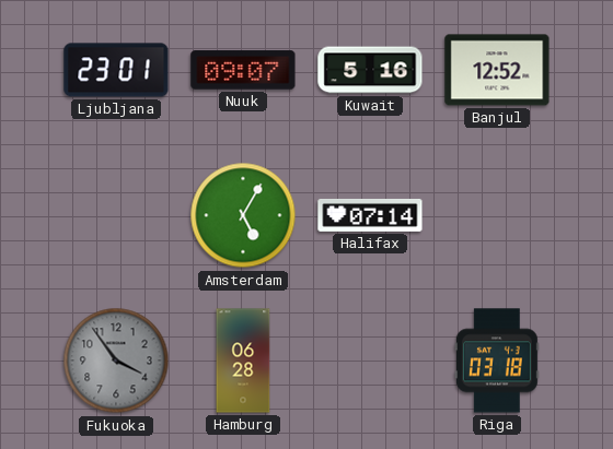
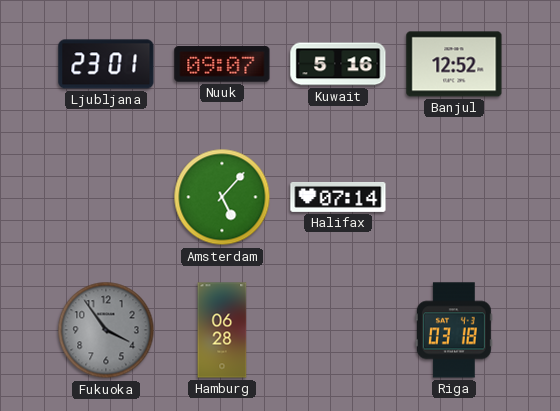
Amsterdam: 5:05 -> 5:07 (222, 197)
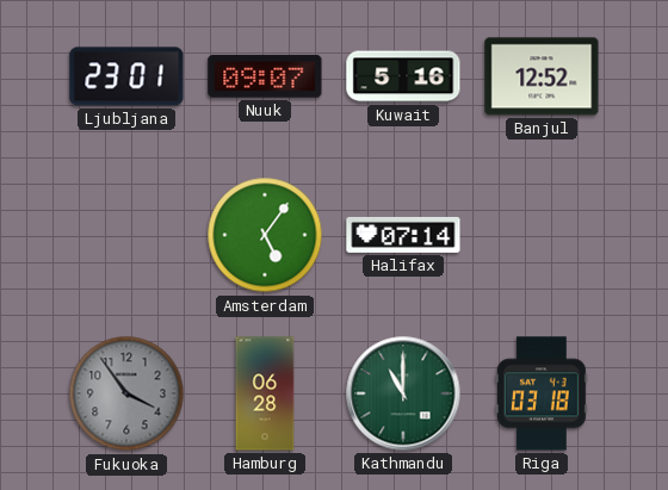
Amsterdam: 5:07 -> 5:06 (265, 235)
Kathmandu: none -> 11:00 (403, 393)
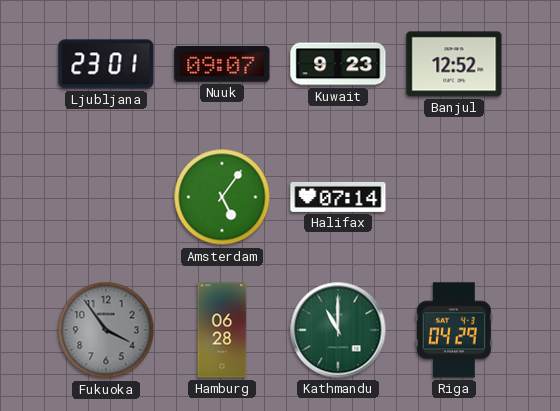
Kuwait: 5:16 -> 9:23 (338, 64)
Riga: 03:18 -> 04:29 (454, 330)
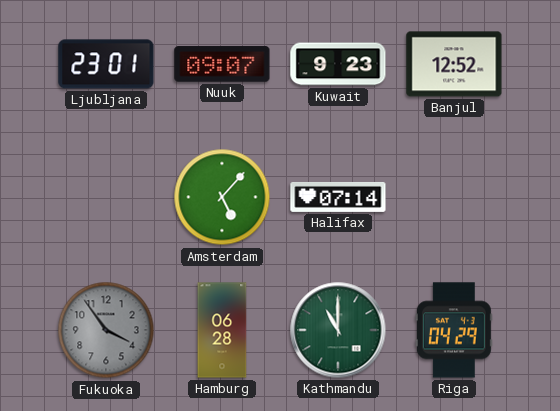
Amsterdam: 5:06 -> 5:07 (222, 197)
